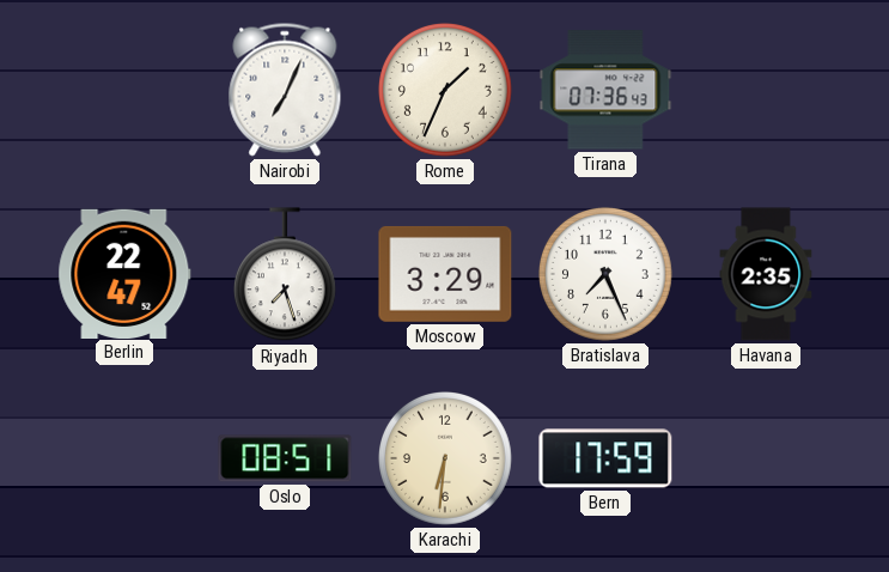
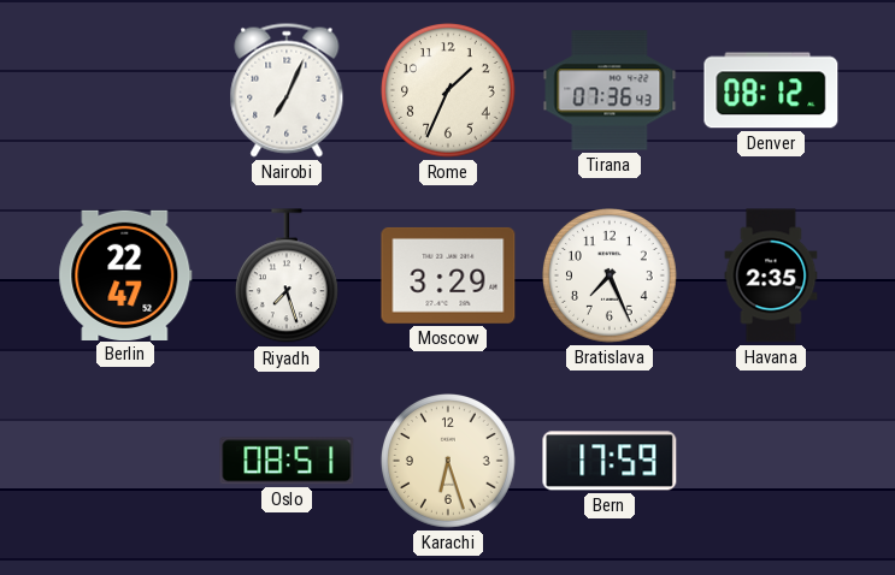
Denver: none -> 08:12 (771, 90)
Karachi: 6:31 -> 6:27 (449, 462)
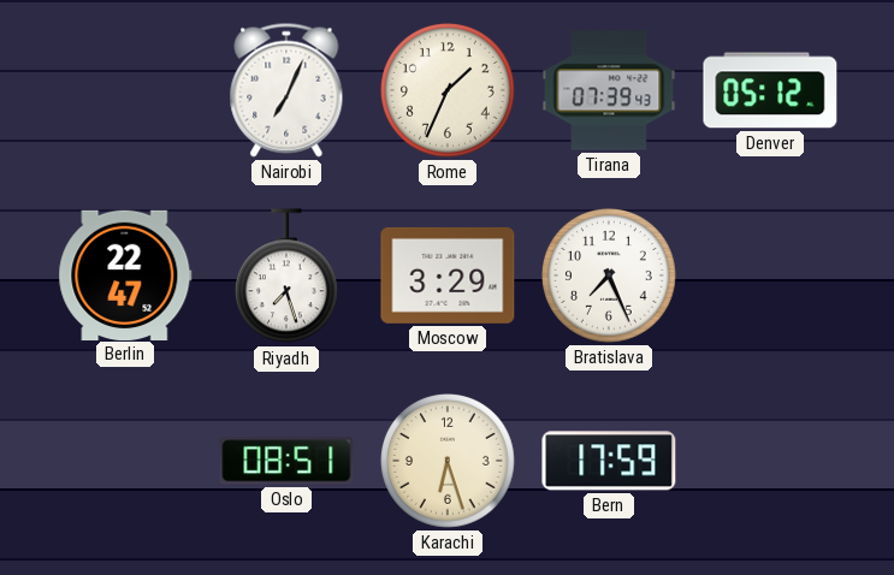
Tirana: 07:36 -> 07:39 (609, 90)
Denver: 08:12 -> 05:12 (770, 90)
Havana: 2:35 -> none (771, 275)
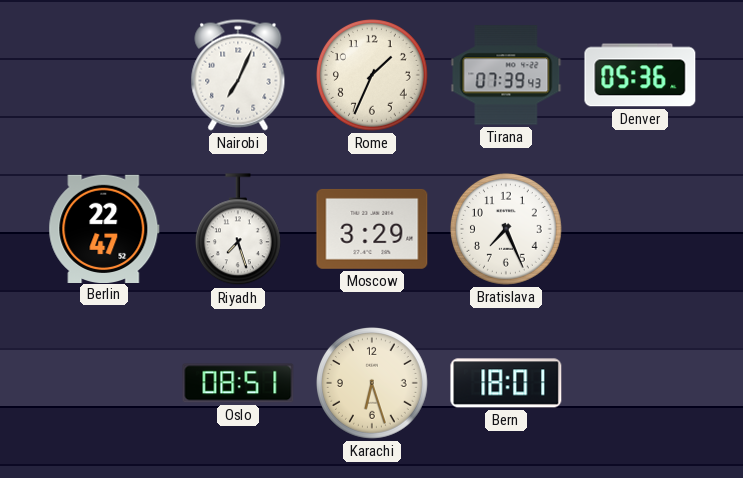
Denver: 05:12 -> 05:36 (640, 75)
Bern: 17:59 -> 18:01 (506, 383)
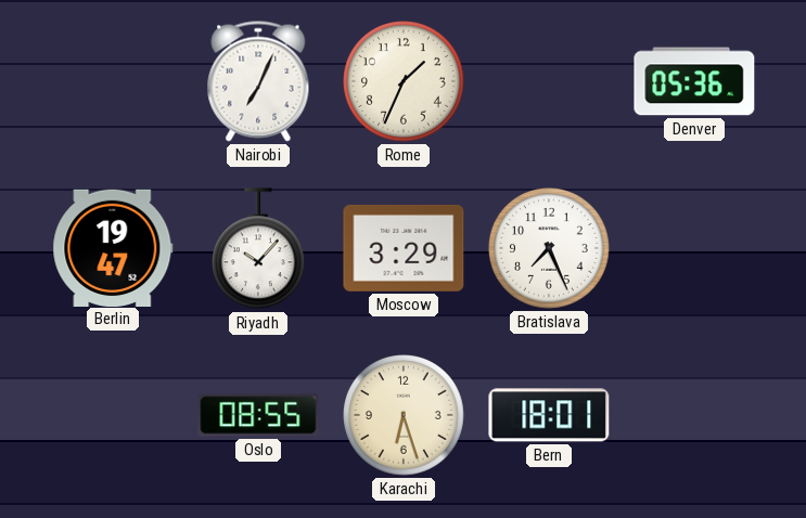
Tirana: 07:39 -> none (506, 75)
Berlin: 22:47 -> 19:47 (113, 247)
Riyadh: 7:27 -> 10:07 (258, 249)
Oslo: 08:51 -> 08:55 (258, 415)
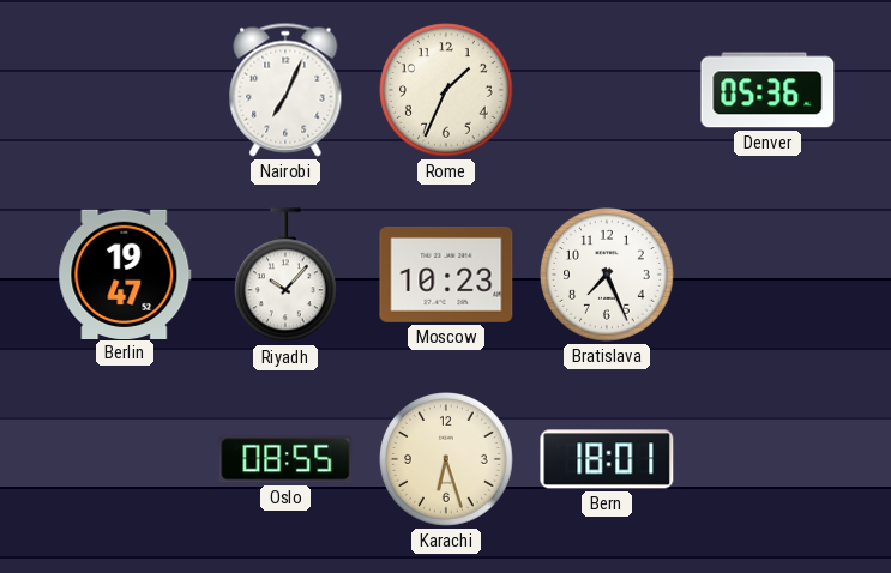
Moscow: 3:29 -> 10:23 (446, 275)
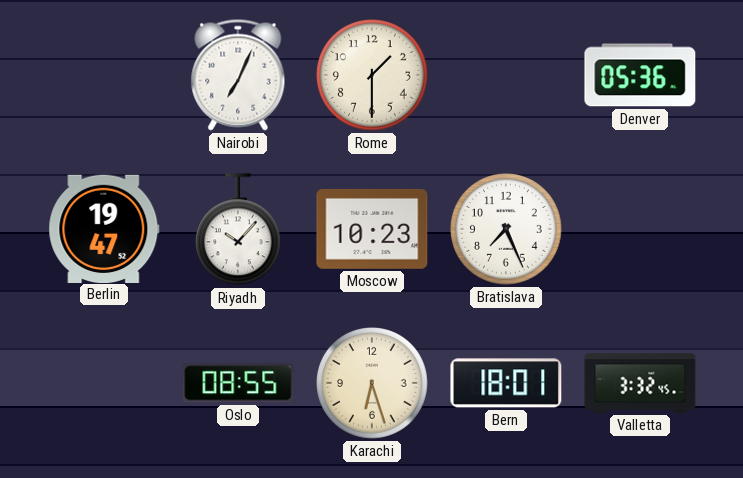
Rome: 1:34 -> 1:30 (373, 76)
Valletta: none -> 3:32 (640, 383)
